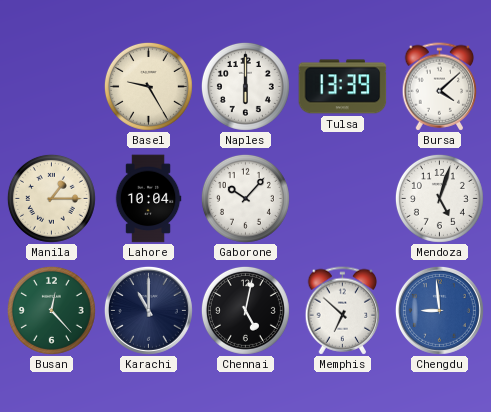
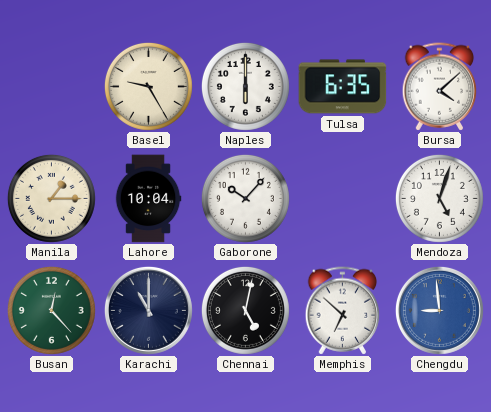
Tulsa: 13:39 -> 6:35 (343, 87)
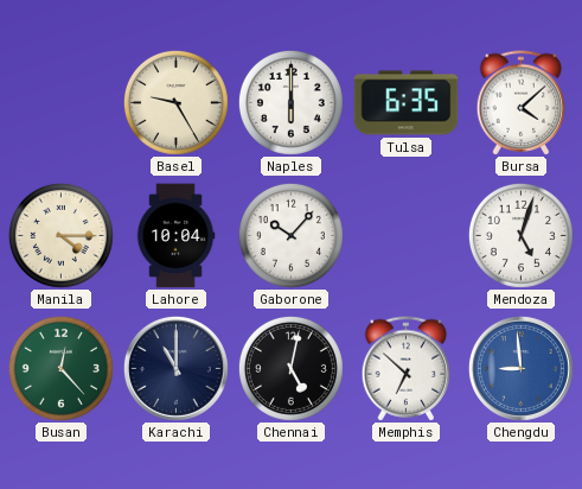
Manila: 1:15 -> 4:15 (60, 235)
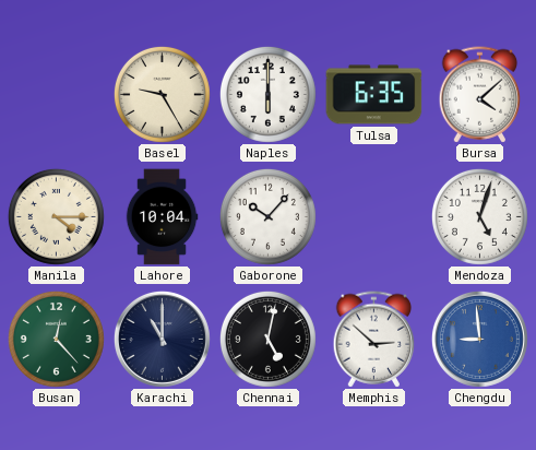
Memphis: 6:52 -> 2:52 (374, 340)
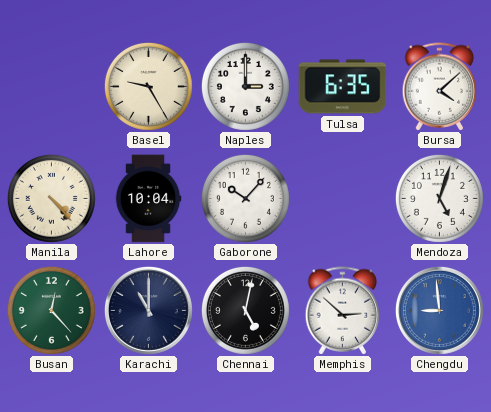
Naples: 6:00 -> 3:00 (245, 86)
Manila: 4:15 -> 4:23 (51, 198)
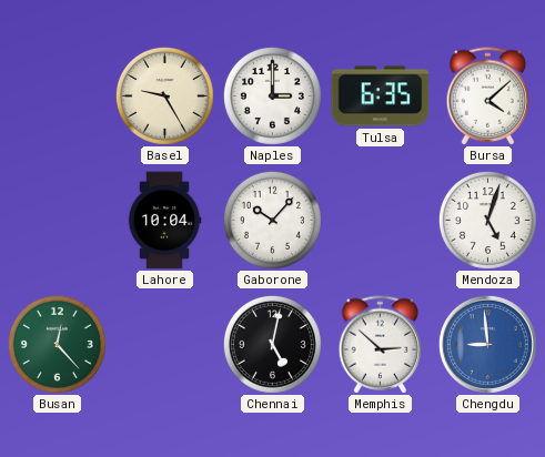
Manila: 4:23 -> none (51, 198)
Karachi: 11:00 -> none (148, 310)
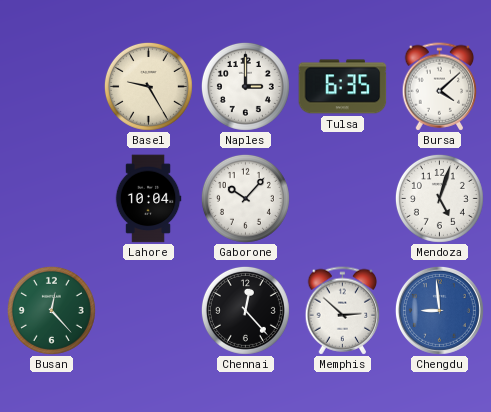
Chennai: 5:02 -> 12:23 (245, 310)
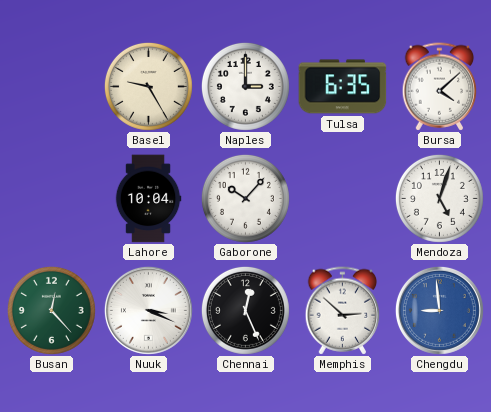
Nuuk: none -> 3:19 (148, 310)
Chennai: 12:23 -> 12:26 (245, 310)
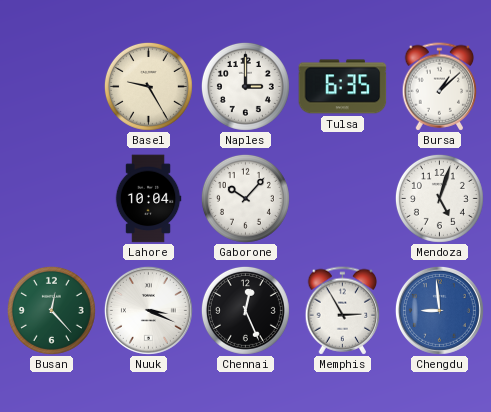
Bursa: 4:08 -> 1:08 (440, 87)
Memphis: 2:52 -> 2:55 (343, 311)
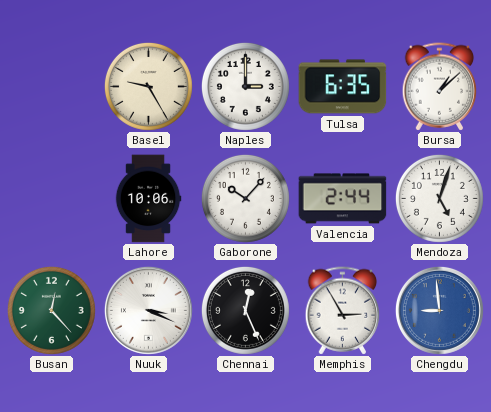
Lahore: 10:04 -> 10:06 (148, 199)
Valencia: none -> 2:44 (343, 199)
